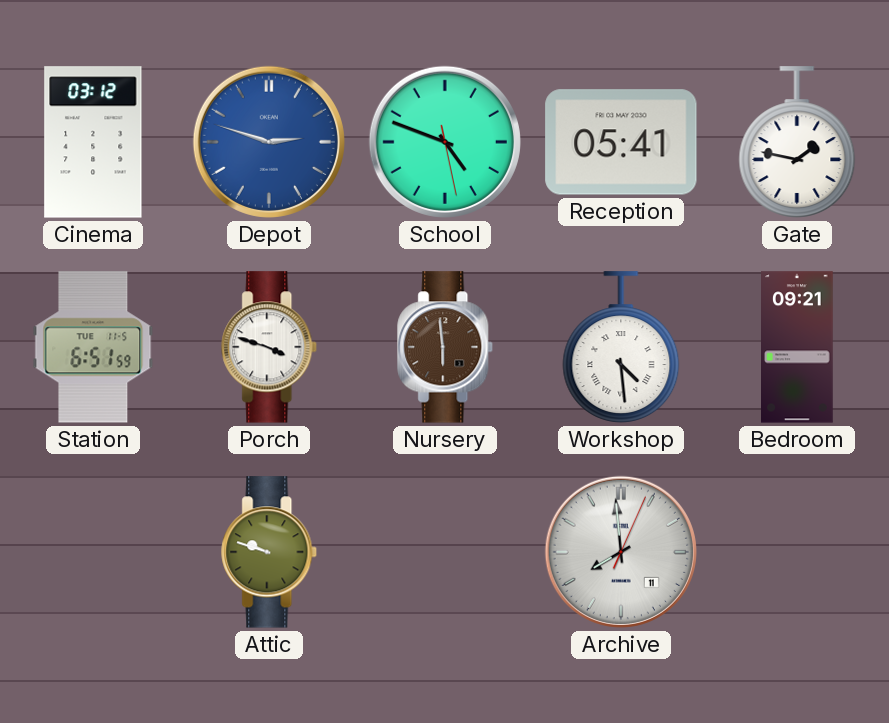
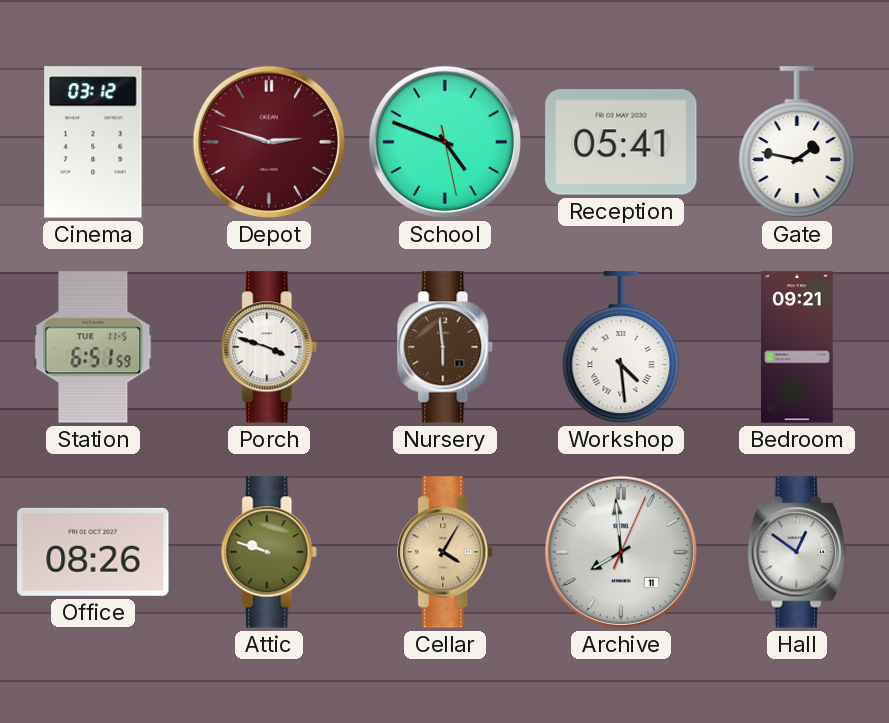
Depot dial: blue -> burgundy (269, 142)
Office: none -> 08:26 (93, 552)
Cellar: none -> 4:05 (446, 552)
Hall: none -> 12:51 (797, 552)
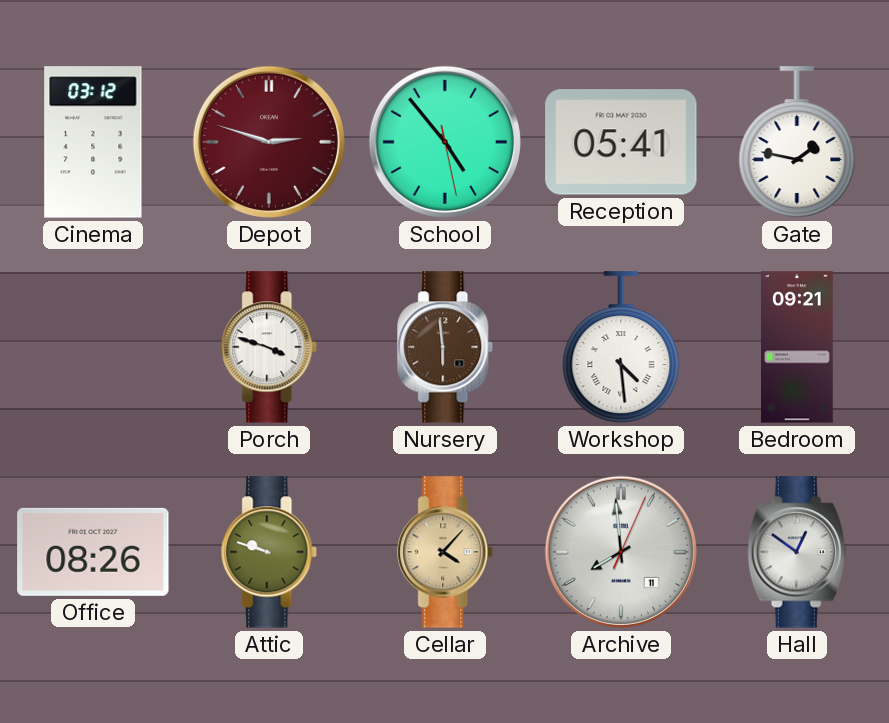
School: 4:48 -> 4:53 (445, 142)
Station: 6:51 -> none (93, 347)
Cellar: 4:05 -> 4:07 (446, 552)
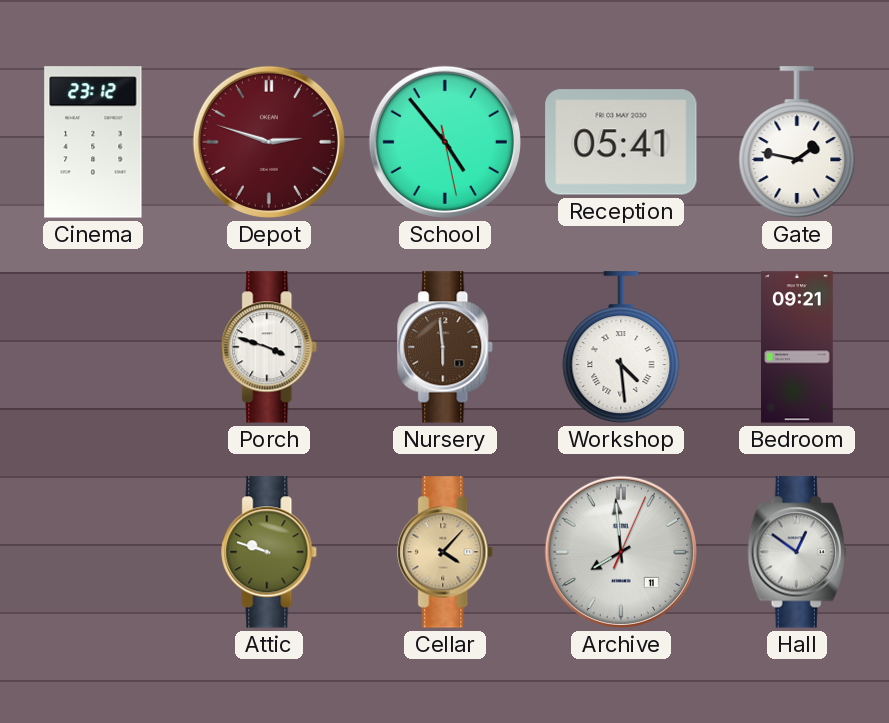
Cinema: 03:12 -> 23:12 (93, 142)
Office: 08:26 -> none (93, 552)
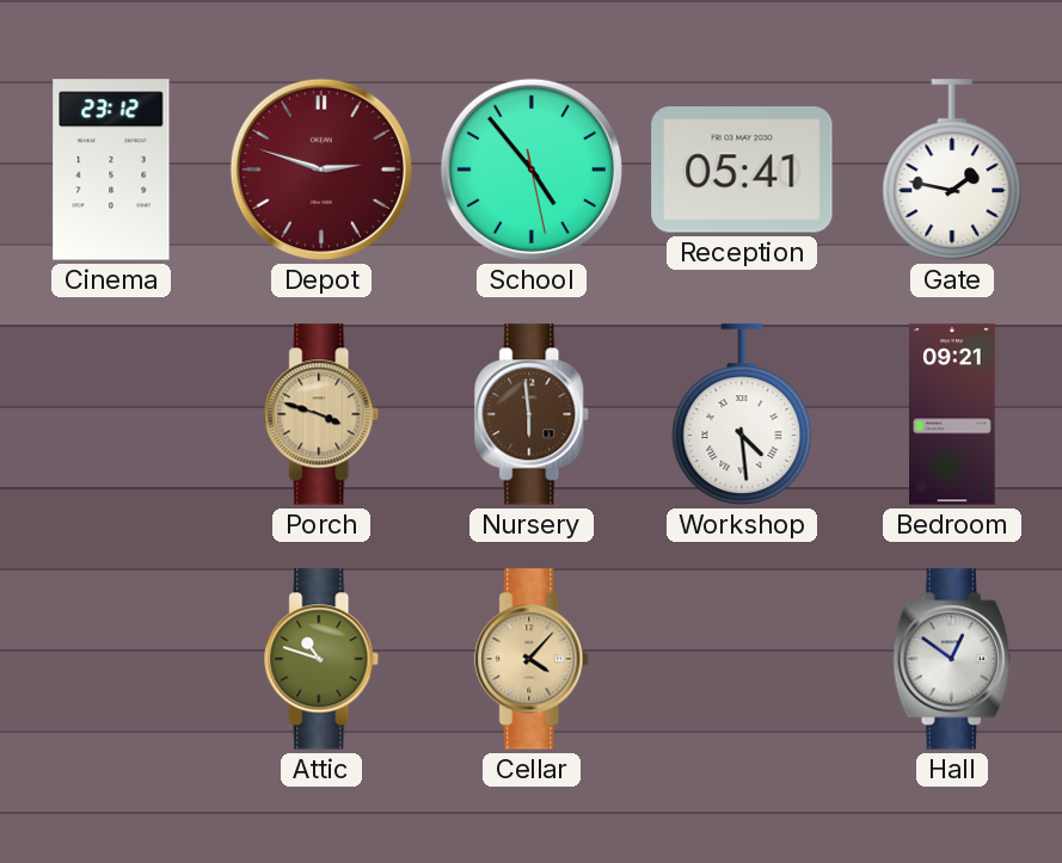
Porch dial: white -> champagne (323, 414)
Attic: 9:48 -> 10:48 (323, 659)
Archive: 7:59 -> none (621, 552)
